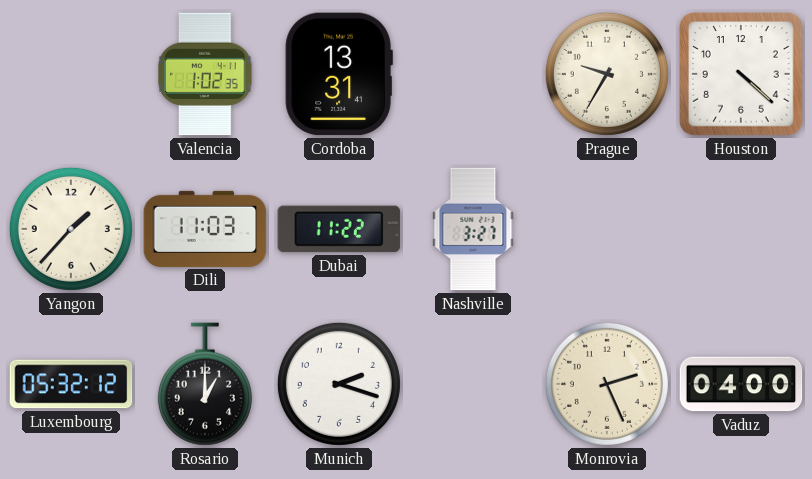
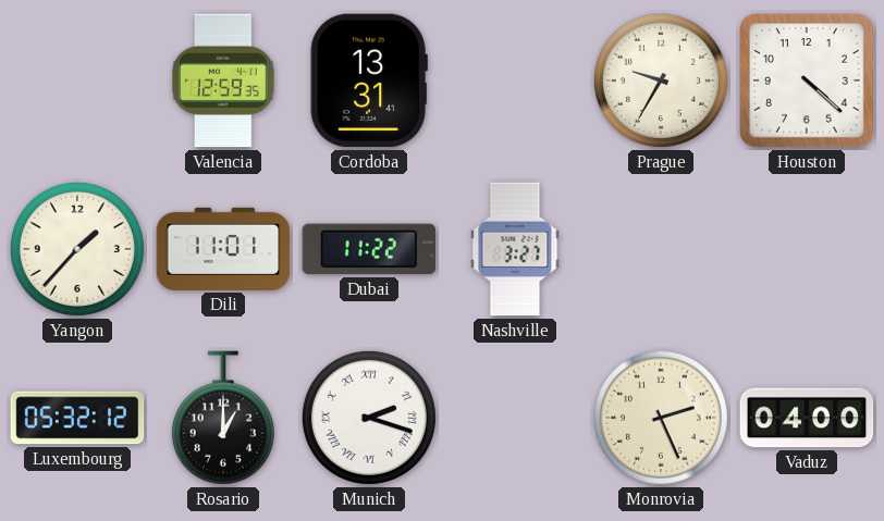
Valencia: 1:02 -> 12:59 (223, 80)
Dili: 11:03 -> 11:01 (223, 249)
Munich numerals: Arabic -> Roman (369, 418)
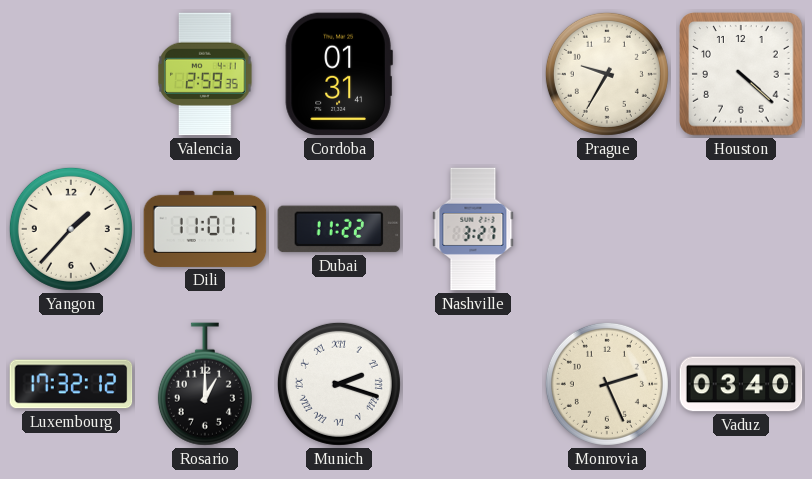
Valencia: 12:59 -> 2:59 (205, 74)
Cordoba: 13:31 -> 01:31 (339, 74)
Luxembourg: 05:32 -> 17:32 (71, 384)
Vaduz: 04:00 -> 03:40 (741, 384)
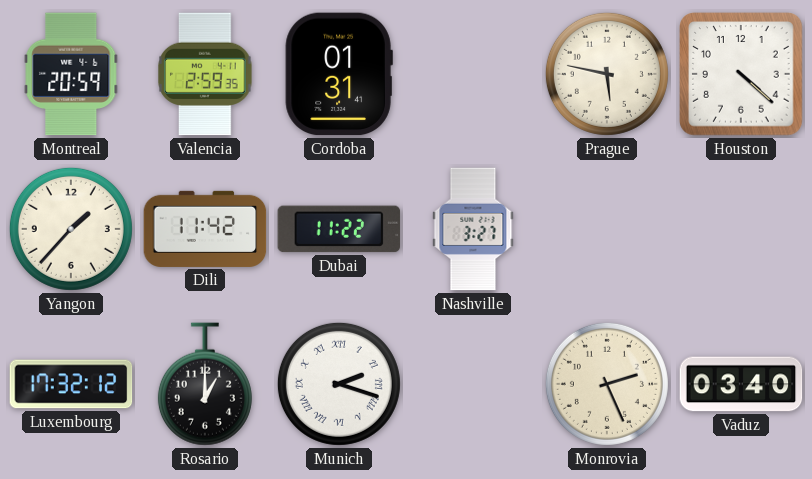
Montreal: none -> 20:59 (71, 74)
Prague: 9:35 -> 5:47 (607, 74)
Dili: 11:01 -> 11:42 (205, 229)
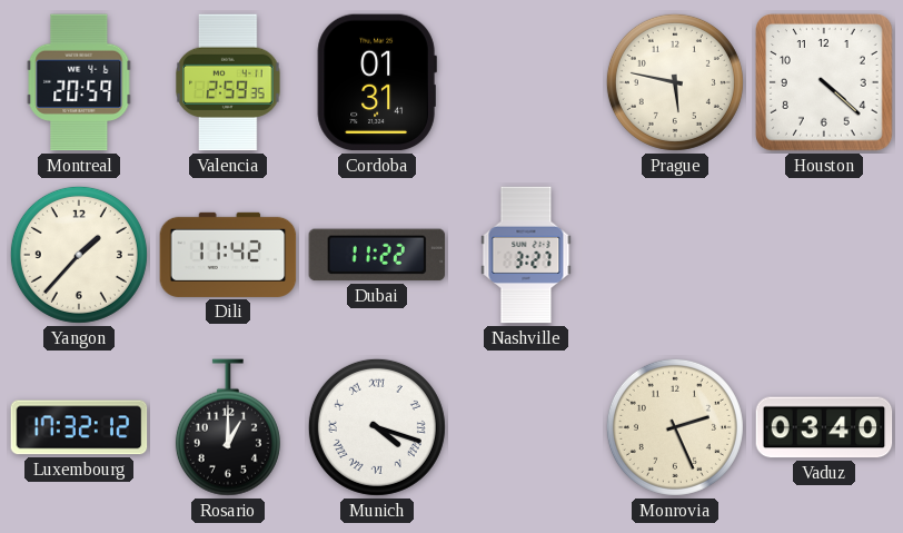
Munich: 2:18 -> 4:18 (377, 427)
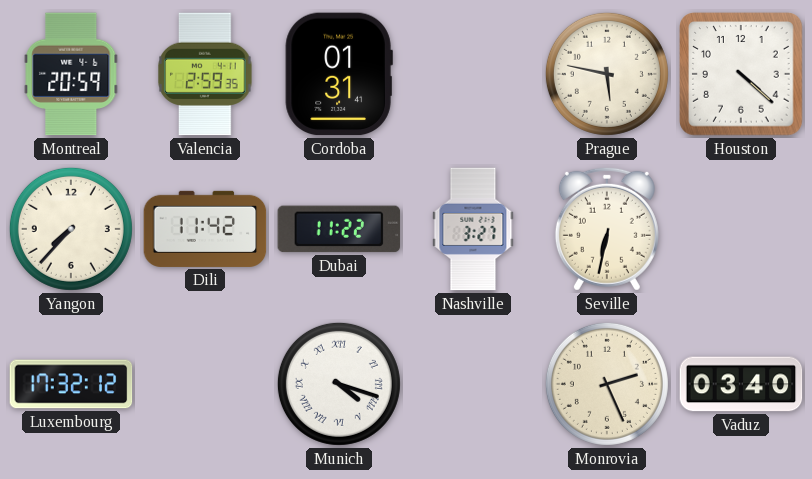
Yangon: 1:37 -> 7:37 (71, 229)
Seville: none -> 6:32 (607, 229)
Rosario: 1:00 -> none (228, 427)
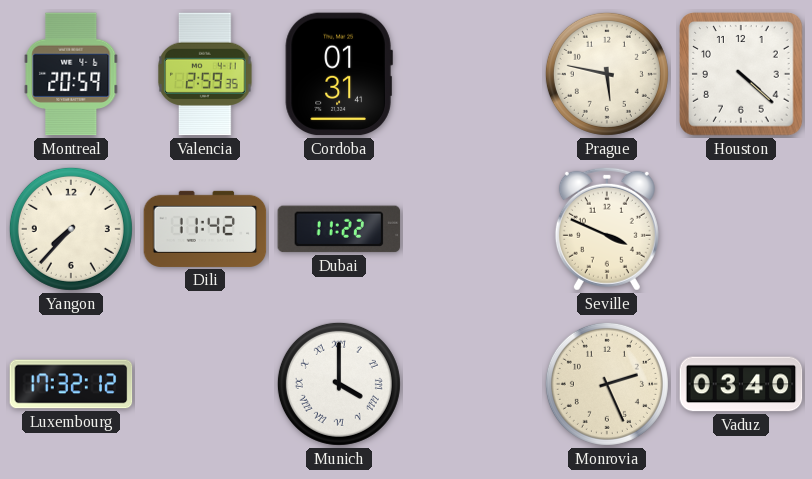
Nashville: 3:27 -> none (473, 229)
Seville: 6:32 -> 3:49 (607, 229)
Munich: 4:18 -> 4:00 (339, 384)
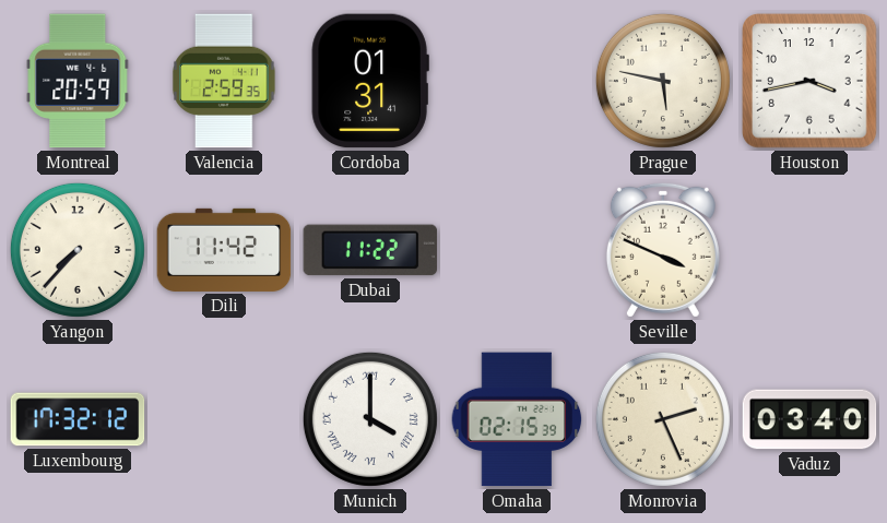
Houston: 4:22 -> 3:43 (809, 81)
Omaha: none -> 02:15 (517, 419)
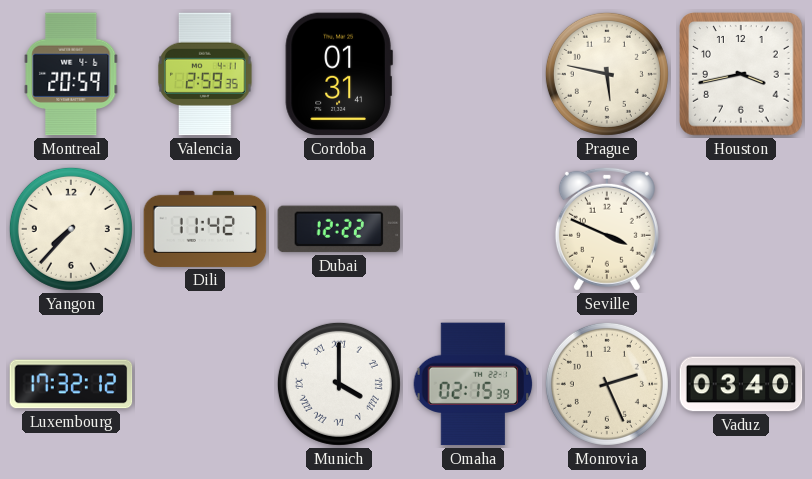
Dubai: 11:22 -> 12:22 (339, 229)
